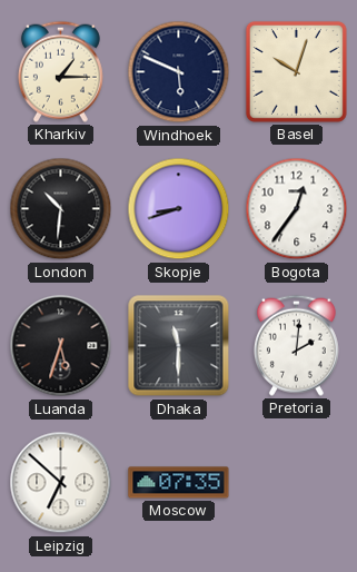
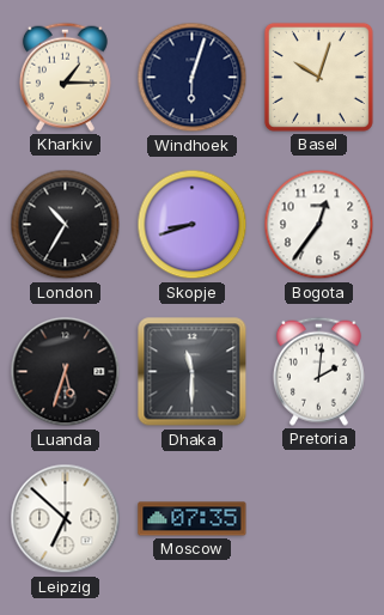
Windhoek: 5:49 -> 6:03 (193, 78)
London: 10:31 -> 10:35 (66, 225)
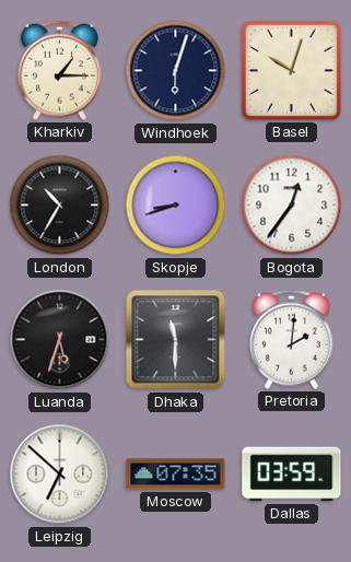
Dallas: none -> 03:59 (292, 475)
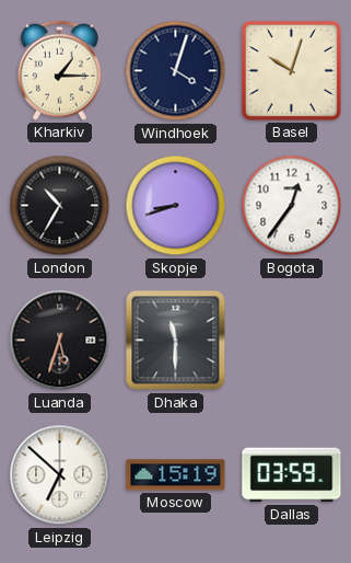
Windhoek: 6:03 -> 4:03 (176, 71)
Pretoria: 2:01 -> none (291, 339)
Moscow: 07:35 -> 15:19 (176, 475)
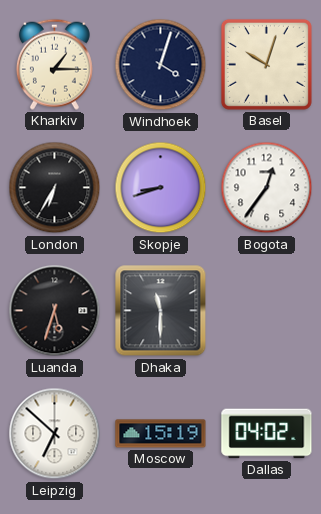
London: 10:35 -> 6:35 (55, 188)
Dallas: 03:59 -> 04:02 (267, 434)
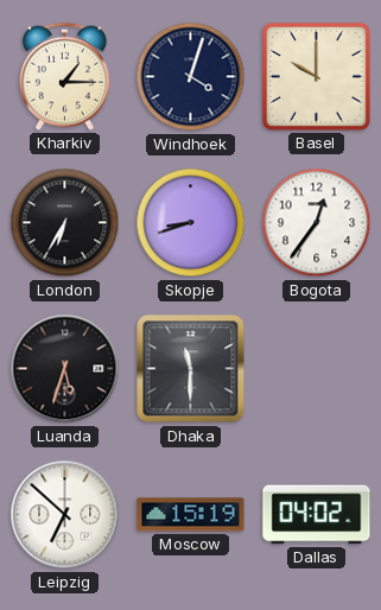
Basel: 10:03 -> 10:00 (316, 76)
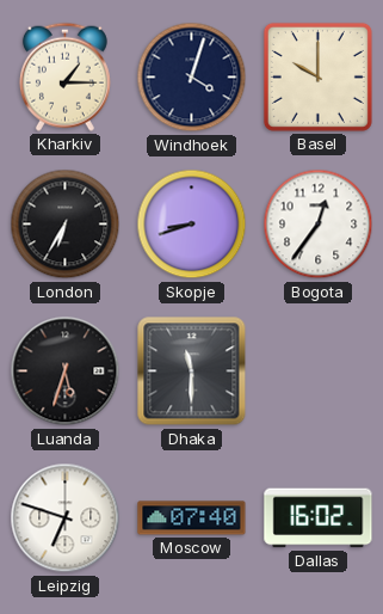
Leipzig: 6:52 -> 6:48 (66, 518)
Moscow: 15:19 -> 07:40 (192, 518)
Dallas: 04:02 -> 16:02 (319, 518)
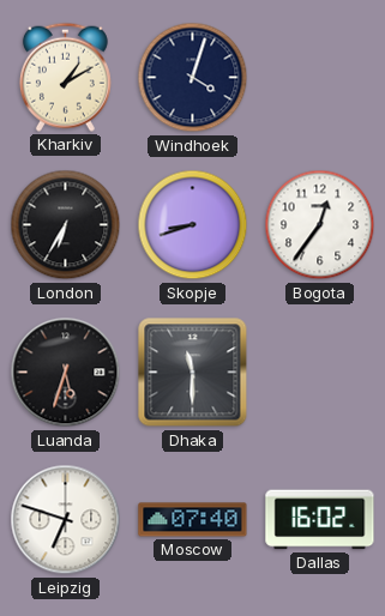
Kharkiv: 1:15 -> 1:10 (65, 77)
Basel: 10:00 -> none (317, 76)
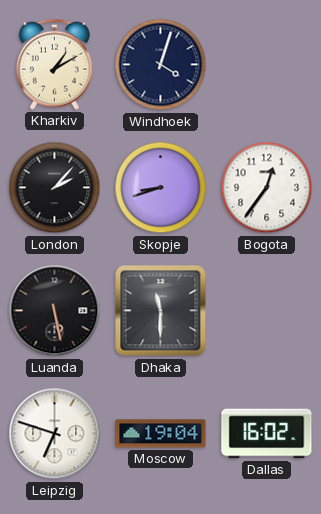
London: 6:35 -> 2:07 (55, 188)
Luanda: 5:33 -> 5:28 (55, 311)
Moscow: 07:40 -> 19:04 (161, 434)
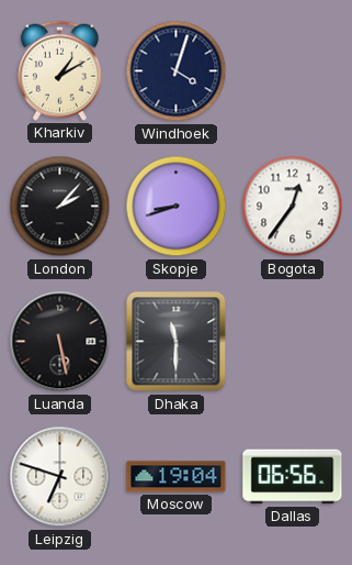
Dallas: 16:02 -> 06:56 (293, 477)
